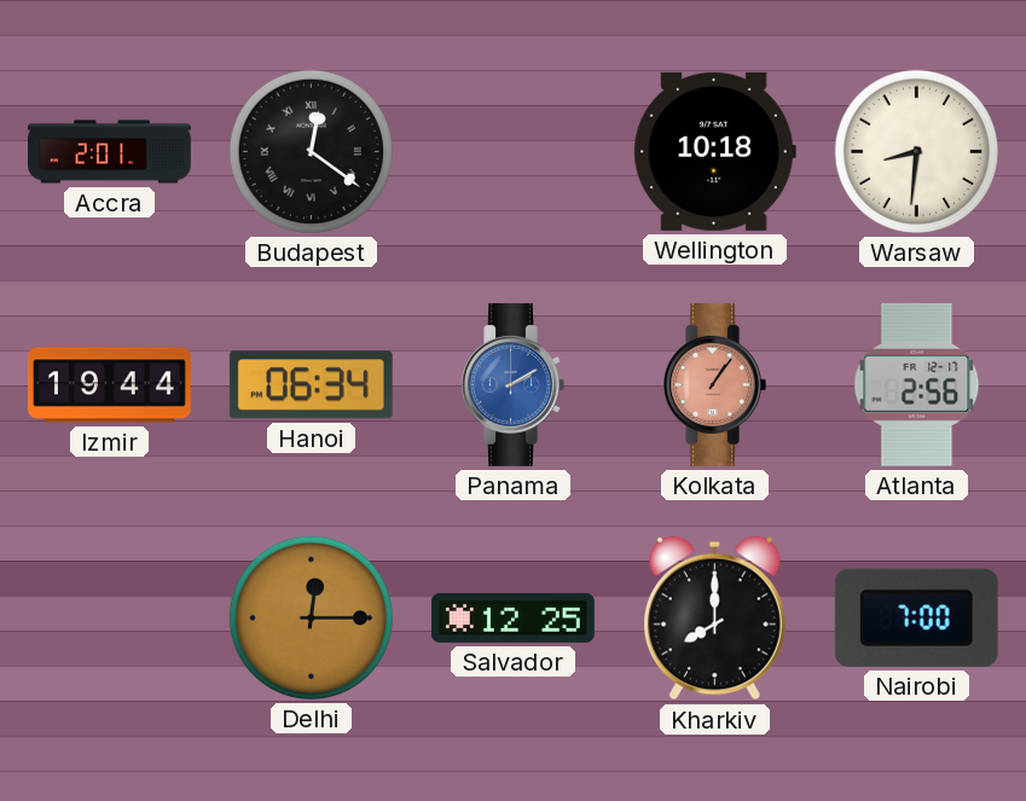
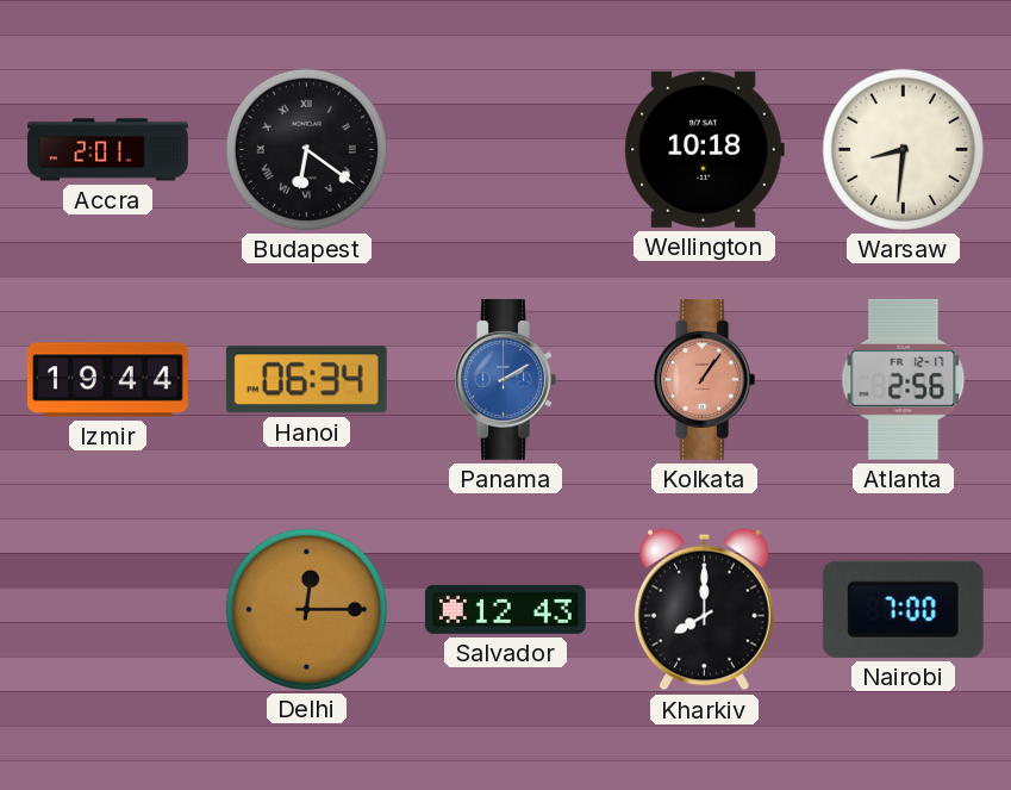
Budapest: 12:21 -> 6:21 (306, 149)
Salvador: 12:25 -> 12:43 (505, 609)
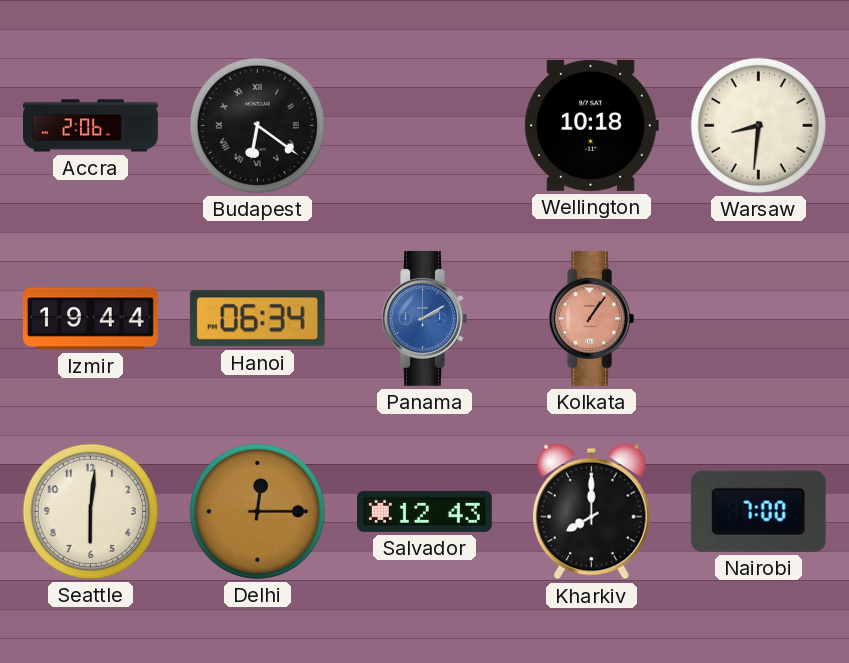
Accra: 2:01 -> 2:06 (91, 126)
Atlanta: 2:56 -> none (904, 379)
Seattle: none -> 6:01 (90, 511)
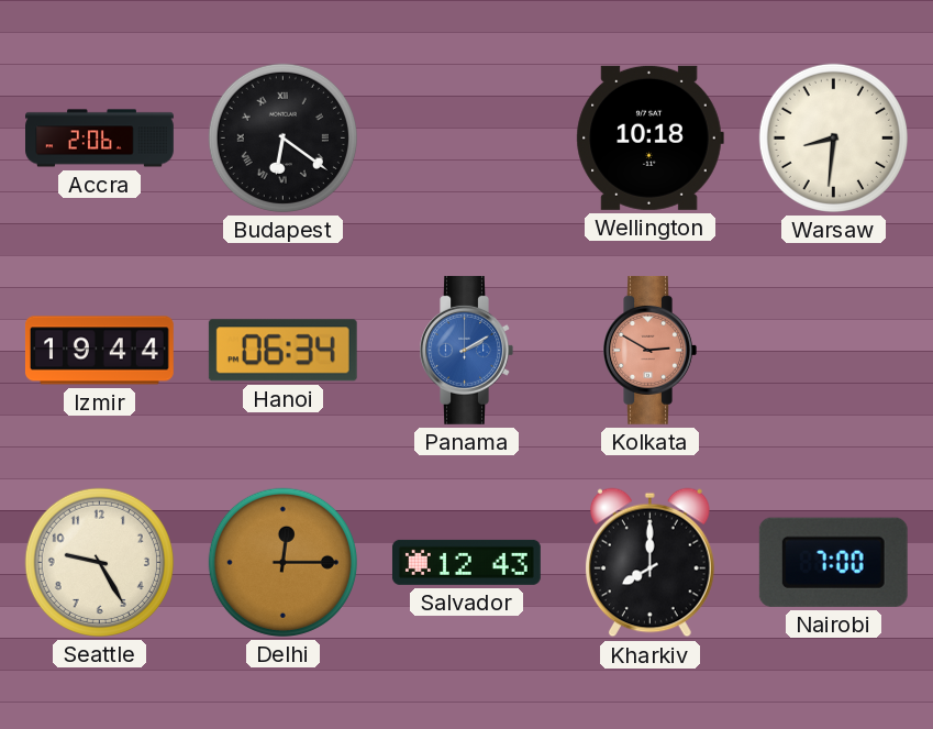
Kolkata: 1:06 -> 2:50 (649, 350)
Seattle: 6:01 -> 9:25 (99, 562)
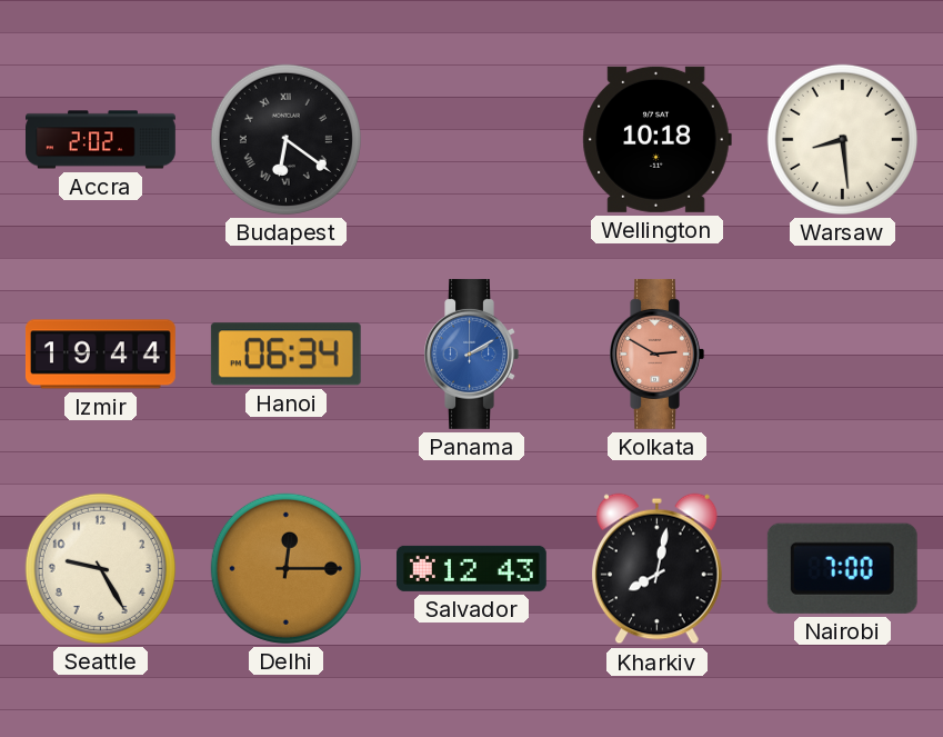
Accra: 2:06 -> 2:02 (101, 140)
Warsaw: 8:31 -> 8:29 (842, 139)
Kharkiv: 8:00 -> 8:02 (656, 569)
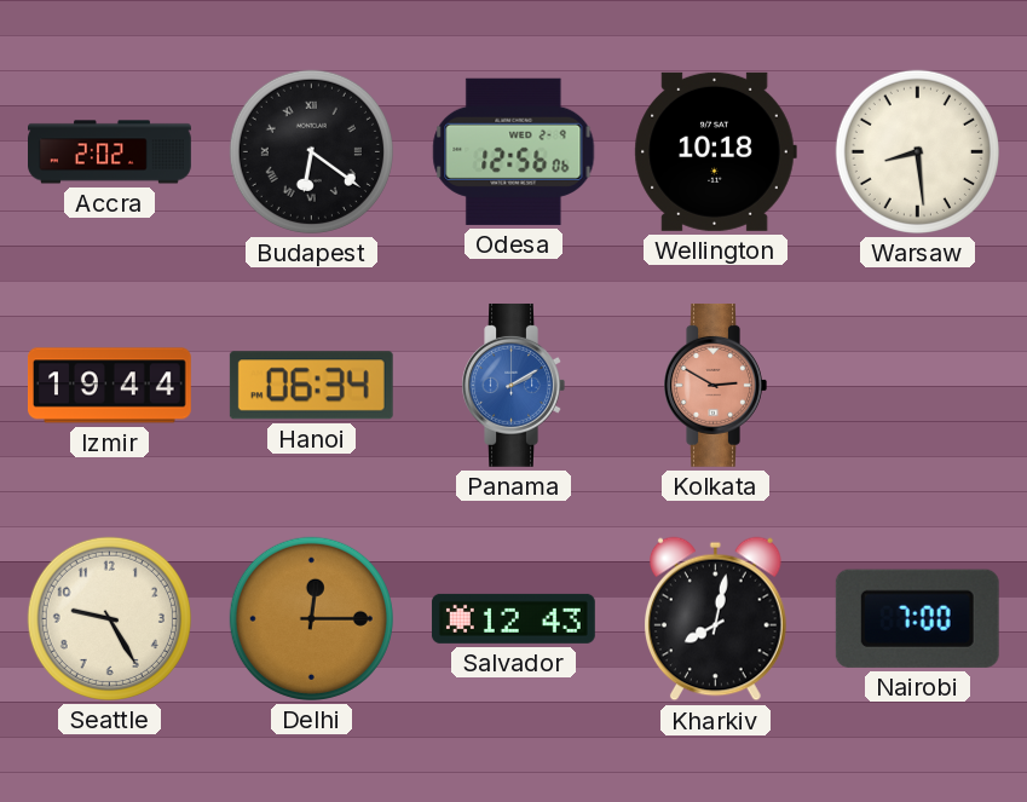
Odesa: none -> 12:56 (514, 151)
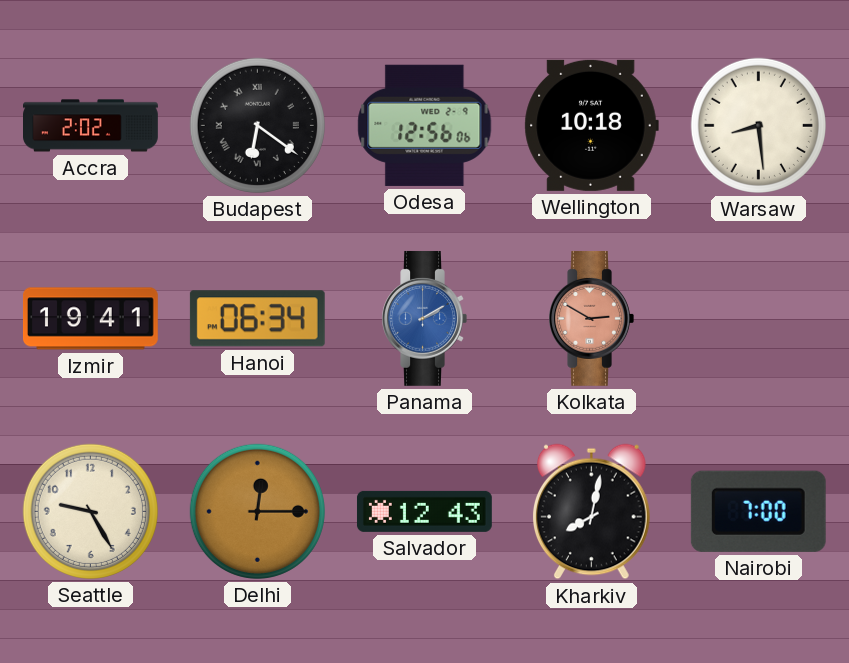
Izmir: 19:44 -> 19:41 (90, 319)
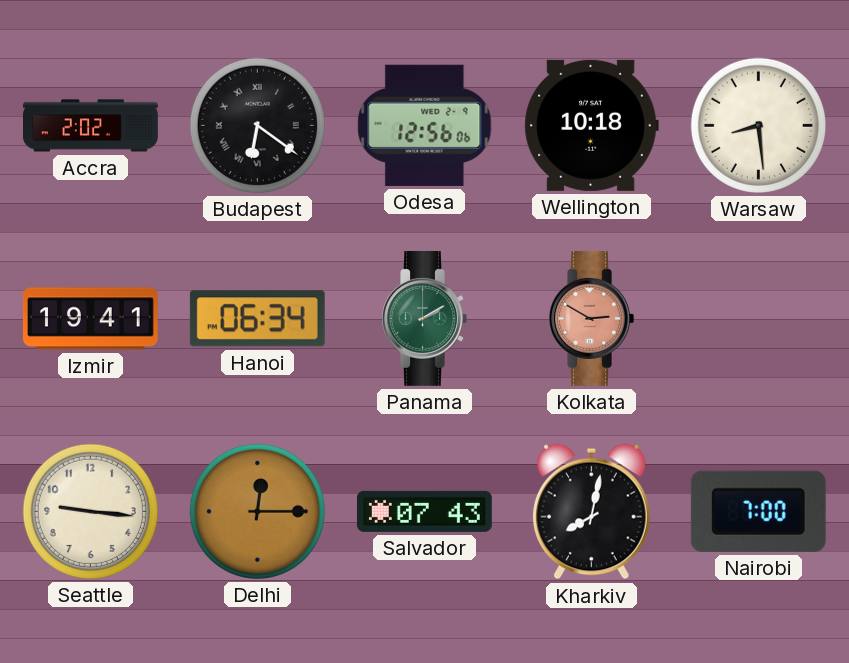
Panama dial: blue -> green (424, 318)
Seattle: 9:25 -> 9:16 (90, 511)
Salvador: 12:43 -> 07:43 (424, 511)
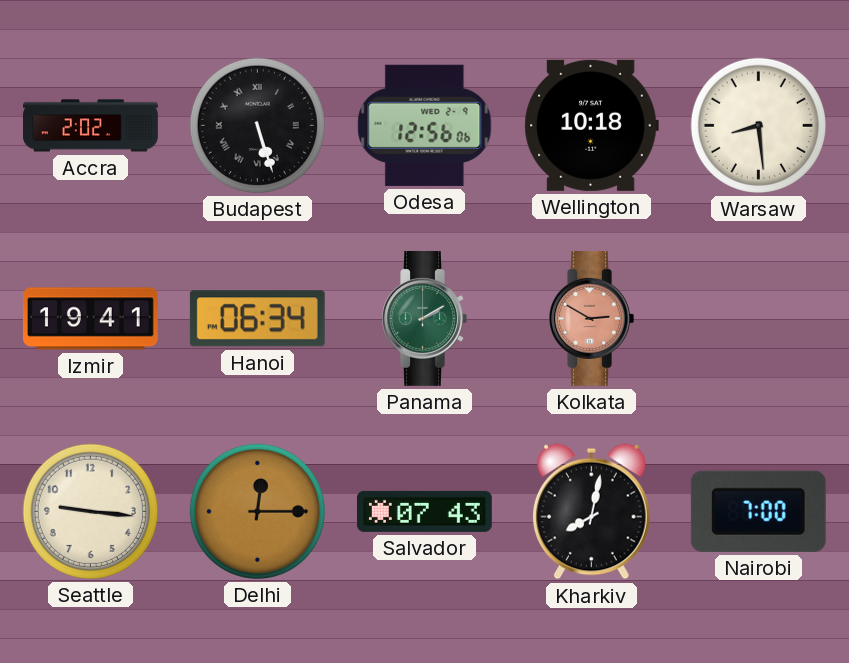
Budapest: 6:21 -> 5:27 (257, 125)
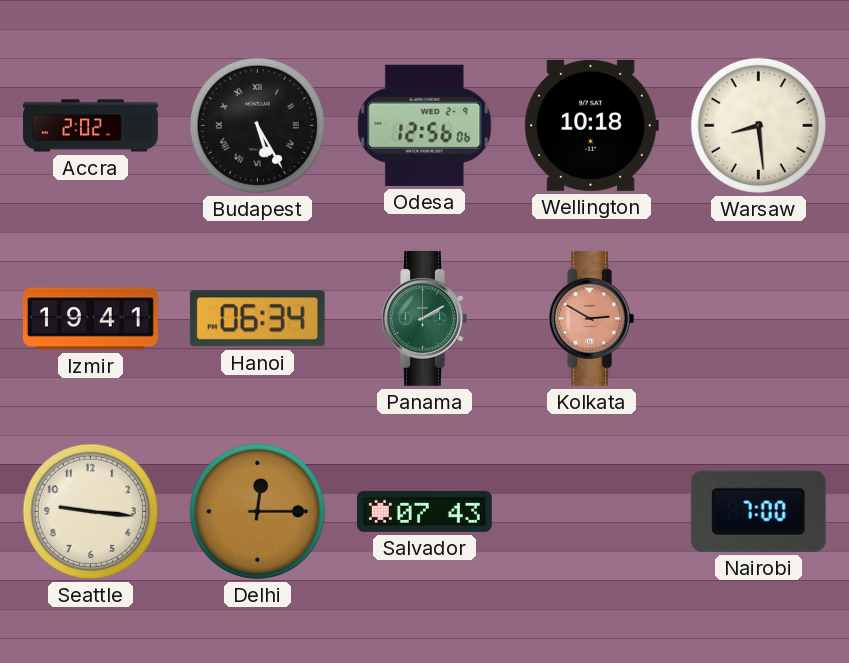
Budapest: 5:27 -> 5:25 (257, 125)
Kharkiv: 8:02 -> none (591, 512)
